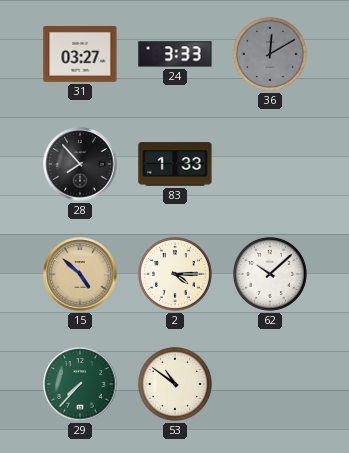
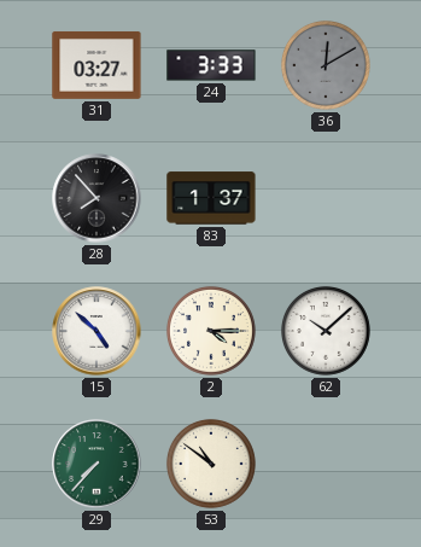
83: 1:33 -> 1:37 (211, 198)
15 dial: champagne -> white (97, 331)
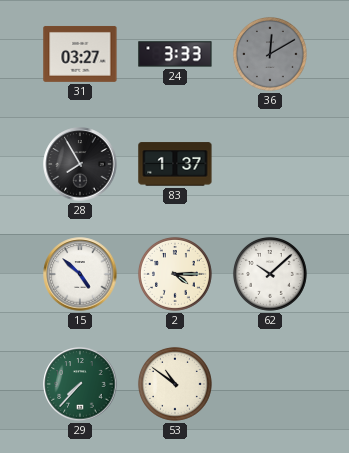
28: 7:53 -> 7:55 (80, 164)
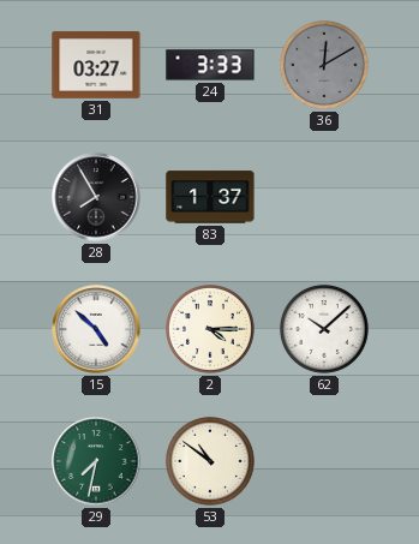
29: 7:37 -> 7:32 (96, 461)
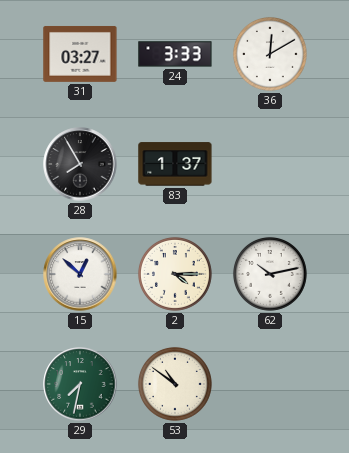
36 dial: grey -> white (270, 54)
15: 4:52 -> 12:52 (80, 274)
62: 10:08 -> 10:13 (270, 274)
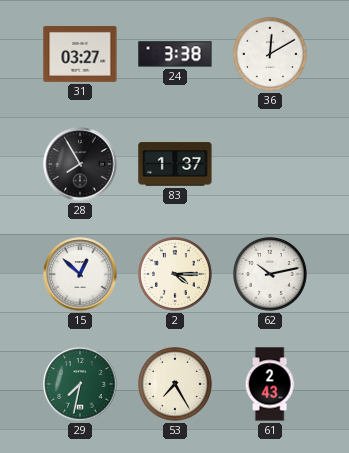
24: 3:33 -> 3:38 (175, 54)
53: 10:51 -> 7:25 (175, 384)
61: none -> 2:43 (270, 384)
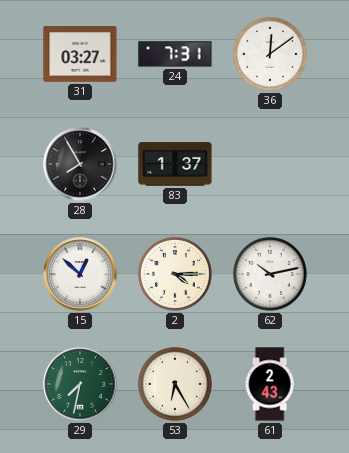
24: 3:38 -> 7:31 (175, 54)
36: 12:10 -> 12:09 (270, 54)
53: 7:25 -> 6:25 (175, 384)
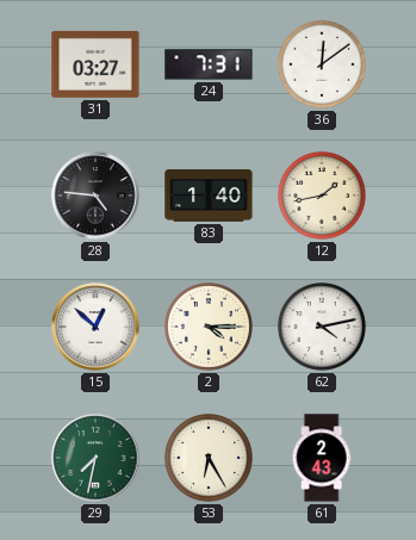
28: 7:55 -> 4:46 (95, 195)
83: 1:37 -> 1:40 (209, 195)
12: none -> 1:43 (322, 195)
62: 10:13 -> 4:13 (322, 327)
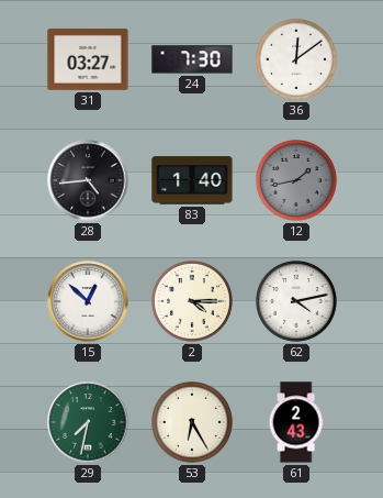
24: 7:31 -> 7:30 (192, 59)
28: 4:46 -> 4:44 (88, 180)
12 dial: cream -> grey (296, 180)
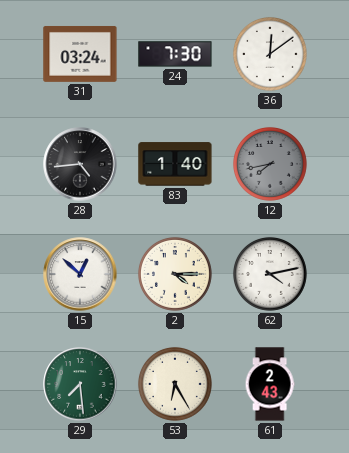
31: 03:27 -> 03:24 (80, 54)
12: 1:43 -> 7:43 (270, 164)
29: 7:32 -> 7:29 (80, 384)
